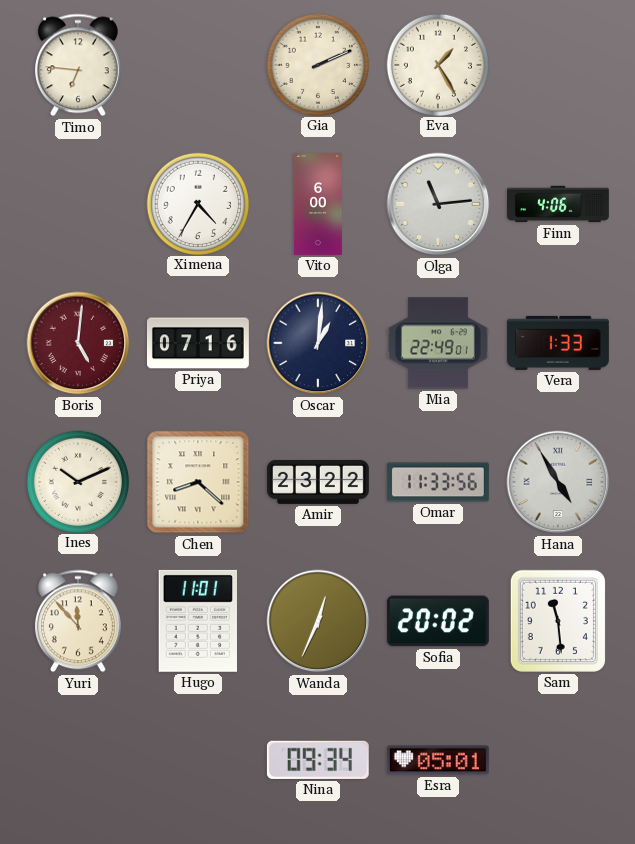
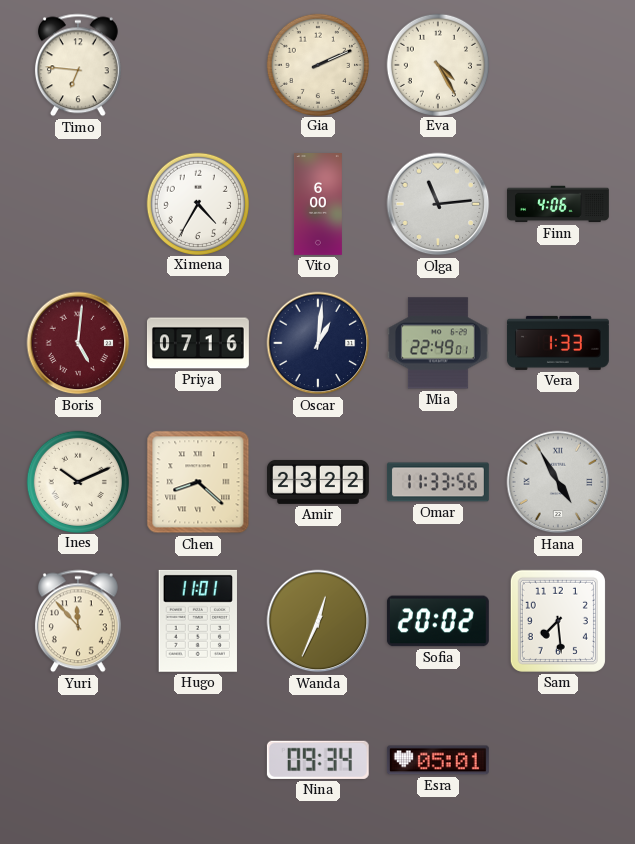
Eva: 1:25 -> 4:25 (437, 64)
Sam: 11:29 -> 7:29 (558, 621)
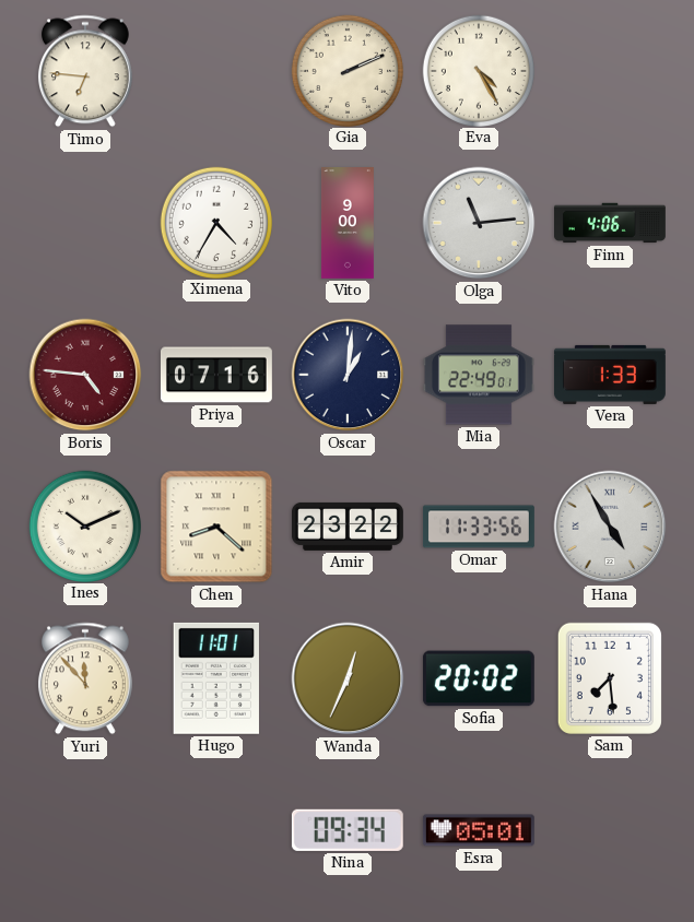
Vito: 6:00 -> 9:00 (348, 224)
Boris: 5:01 -> 4:46 (85, 375)
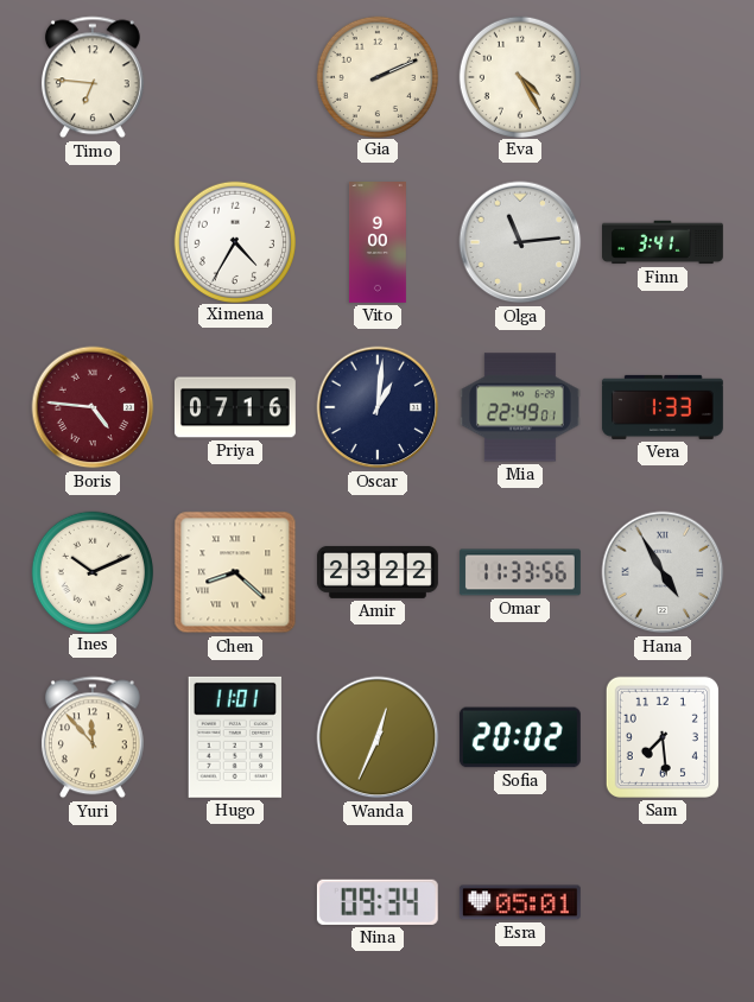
Finn: 4:06 -> 3:41 (664, 242)
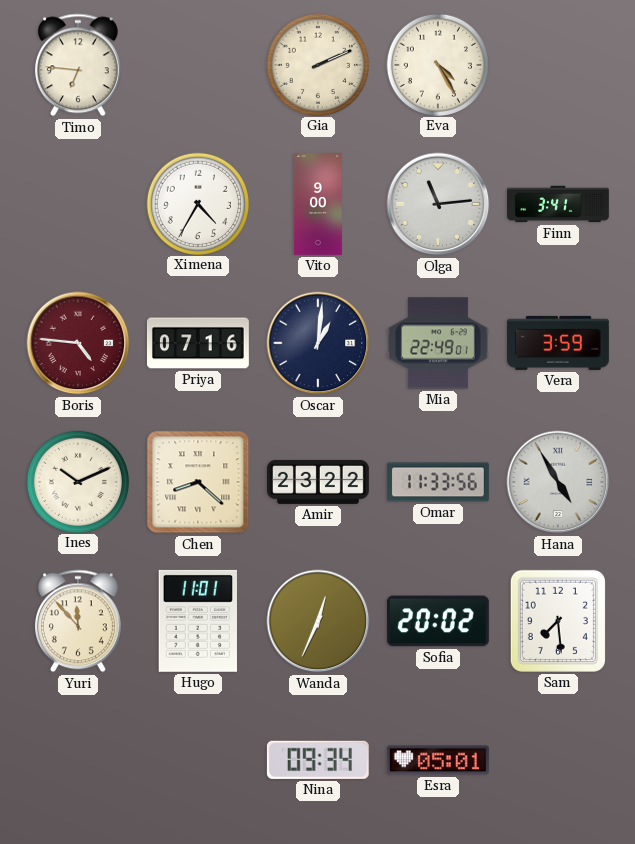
Vera: 1:33 -> 3:59 (558, 343)
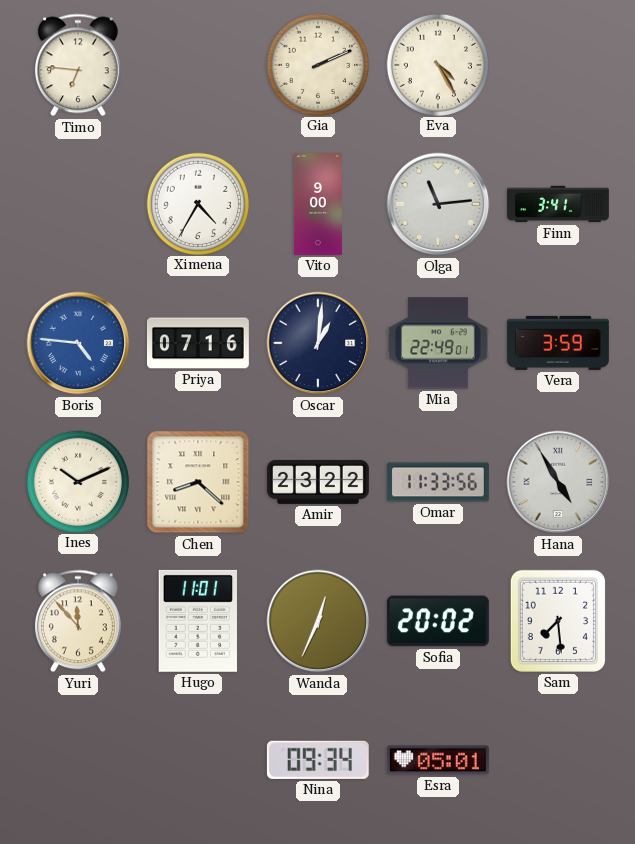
Boris dial: burgundy -> blue (78, 343)
